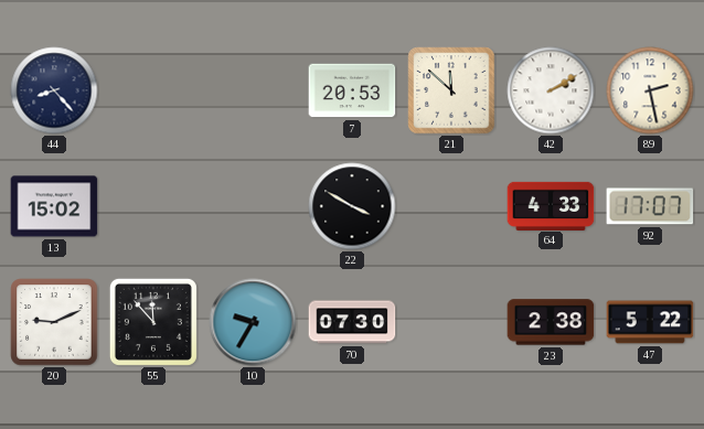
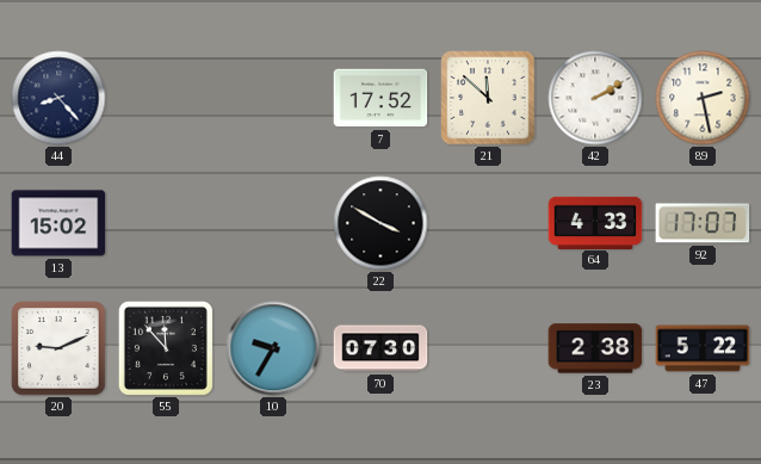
7: 20:53 -> 17:52 (380, 98)
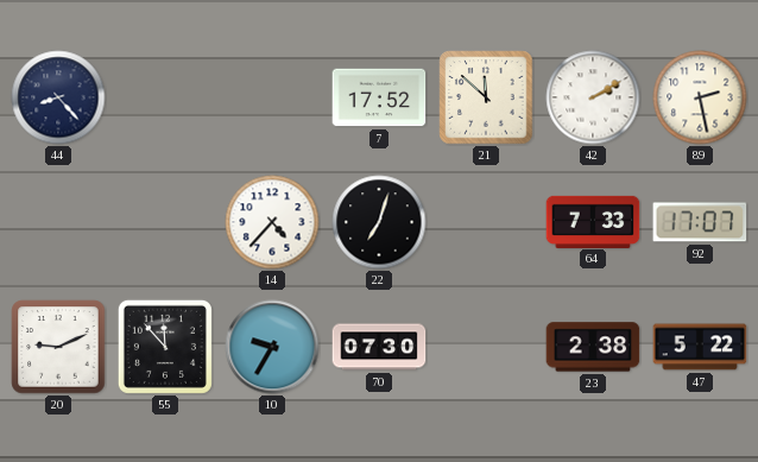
13: 15:02 -> none (58, 223)
14: none -> 4:37 (272, 222)
22: 3:50 -> 7:03 (379, 222)
64: 4:33 -> 7:33 (593, 221)
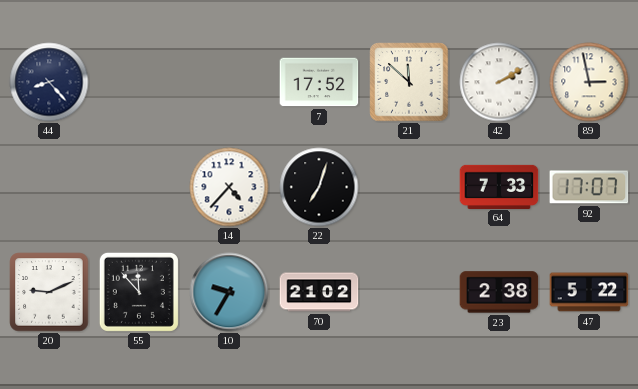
89: 2:28 -> 2:58 (589, 82)
70: 07:30 -> 21:02 (319, 292)
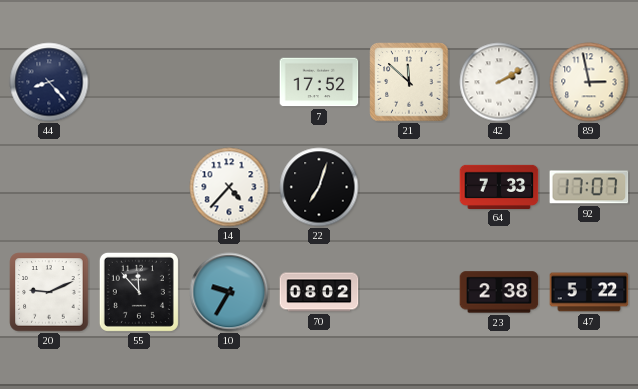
70: 21:02 -> 08:02 (319, 292)
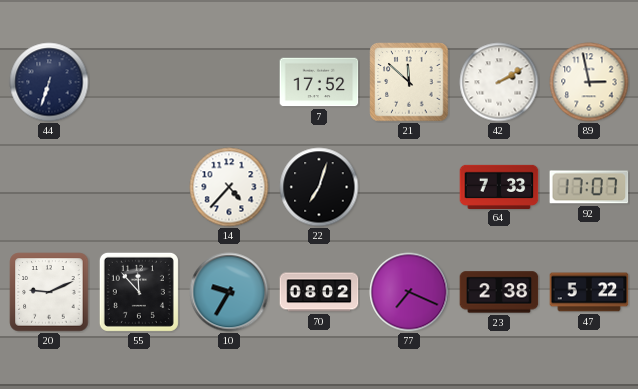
44: 8:23 -> 6:33 (49, 82)
77: none -> 7:19 (409, 292)
